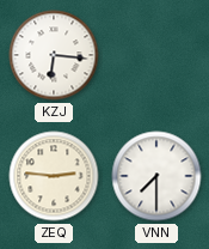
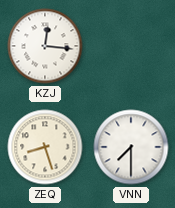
KZJ: 6:16 -> 12:16 (45, 46)
ZEQ: 2:46 -> 8:27 (45, 147)
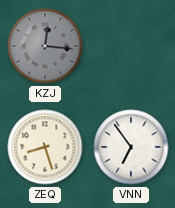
KZJ dial: white -> grey (45, 46)
VNN: 7:30 -> 6:54 (131, 147)
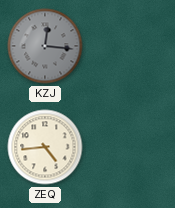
ZEQ: 8:27 -> 4:44 (45, 147)
VNN: 6:54 -> none (131, 147)
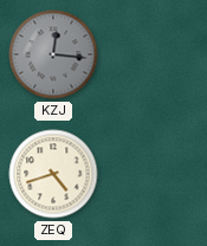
ZEQ: 4:44 -> 4:42 (53, 174)
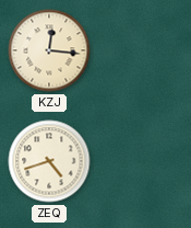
KZJ dial: grey -> cream (49, 50)
